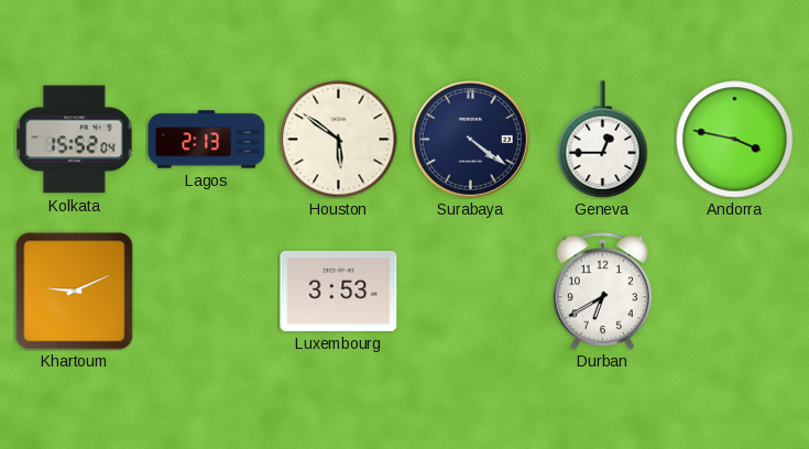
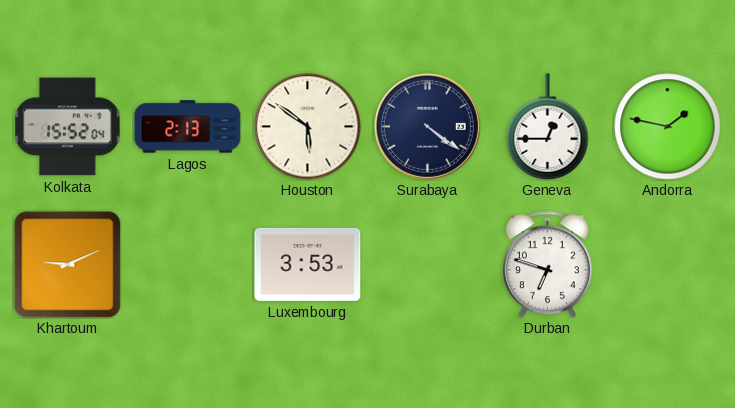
Andorra: 3:47 -> 1:47 (668, 127)
Durban: 6:40 -> 6:48 (547, 265)
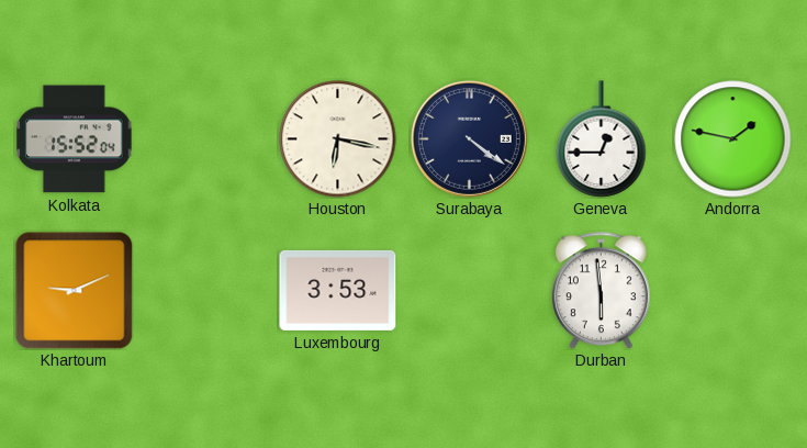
Lagos: 2:13 -> none (188, 127)
Houston: 5:51 -> 6:17 (338, 139)
Durban: 6:48 -> 5:59 (601, 291)
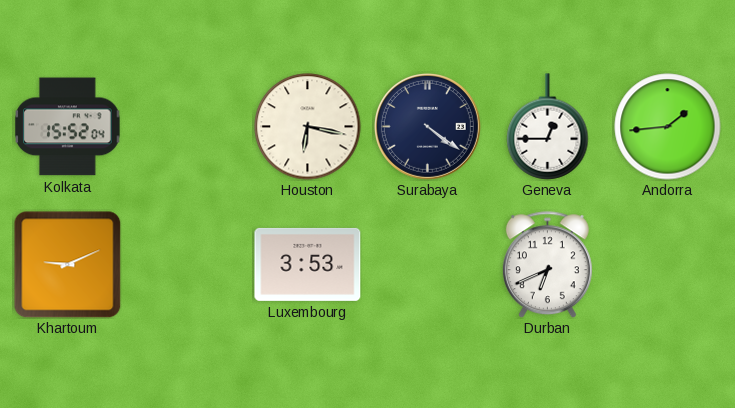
Andorra: 1:47 -> 1:44 (668, 127)
Durban: 5:59 -> 6:41 (547, 265)
